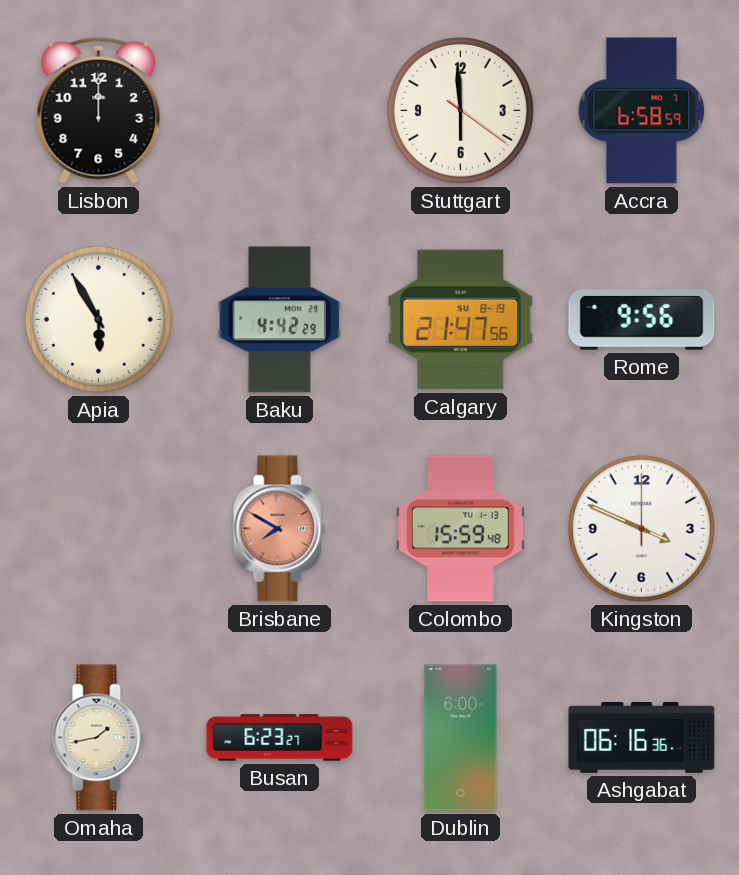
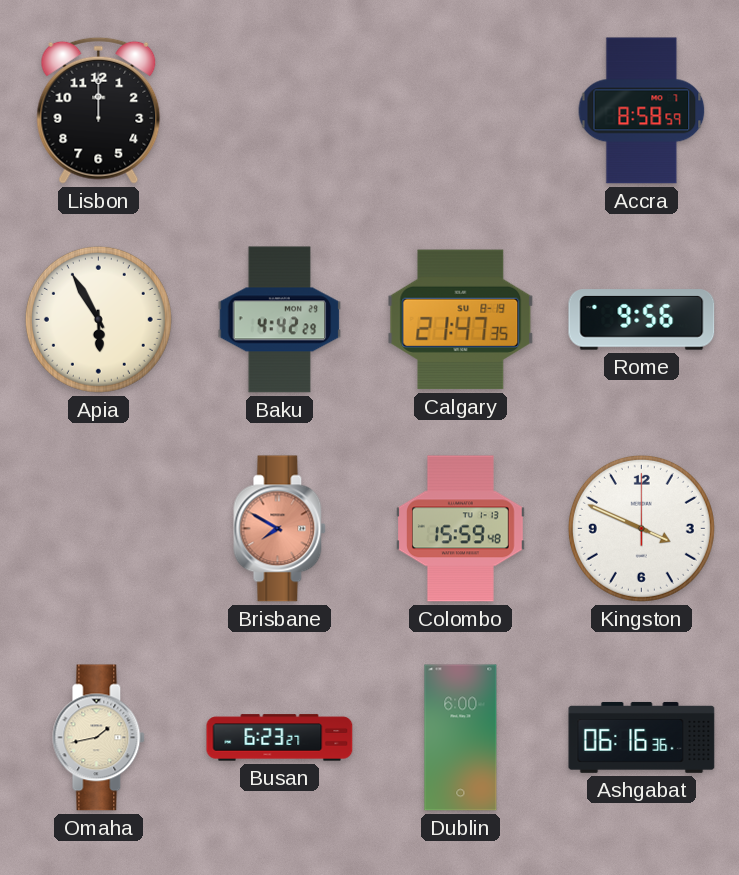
Stuttgart: 5:59 -> none (460, 110)
Accra: 6:58 -> 8:58 (642, 111)
Calgary: 21:47:56 -> 21:47:35 (461, 320)
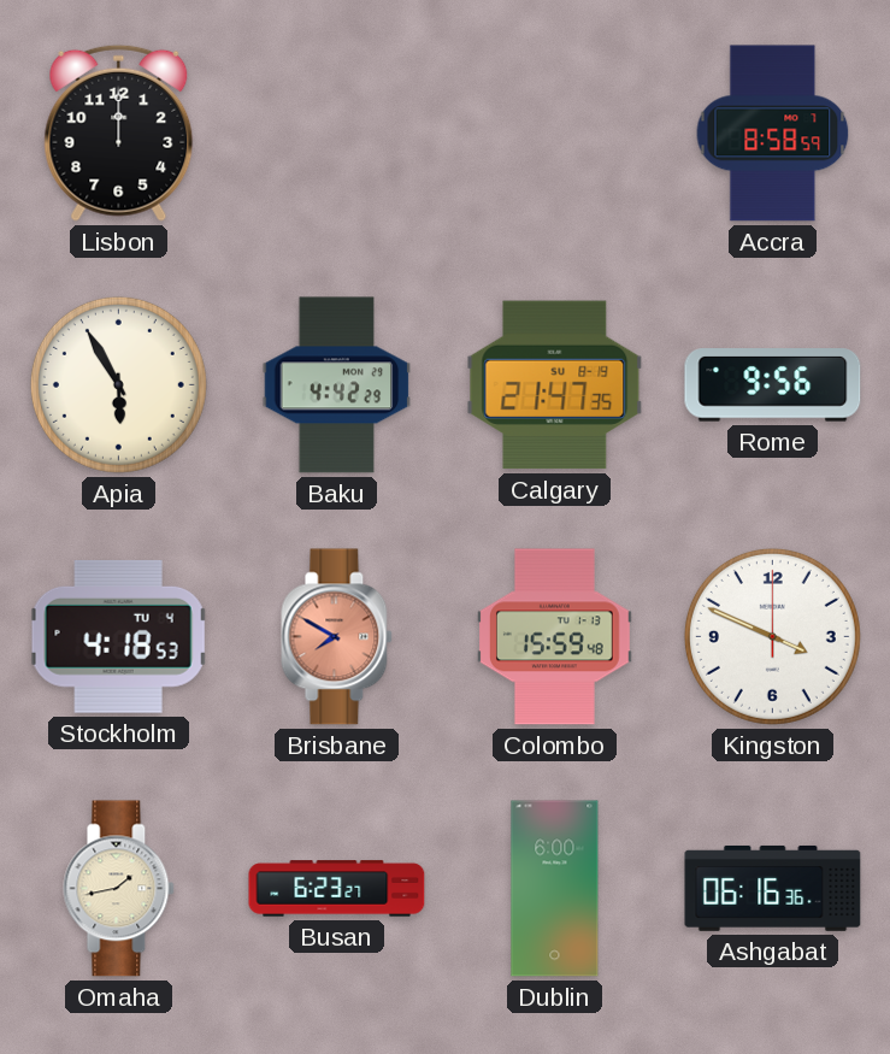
Stockholm: none -> 4:18 (118, 636)
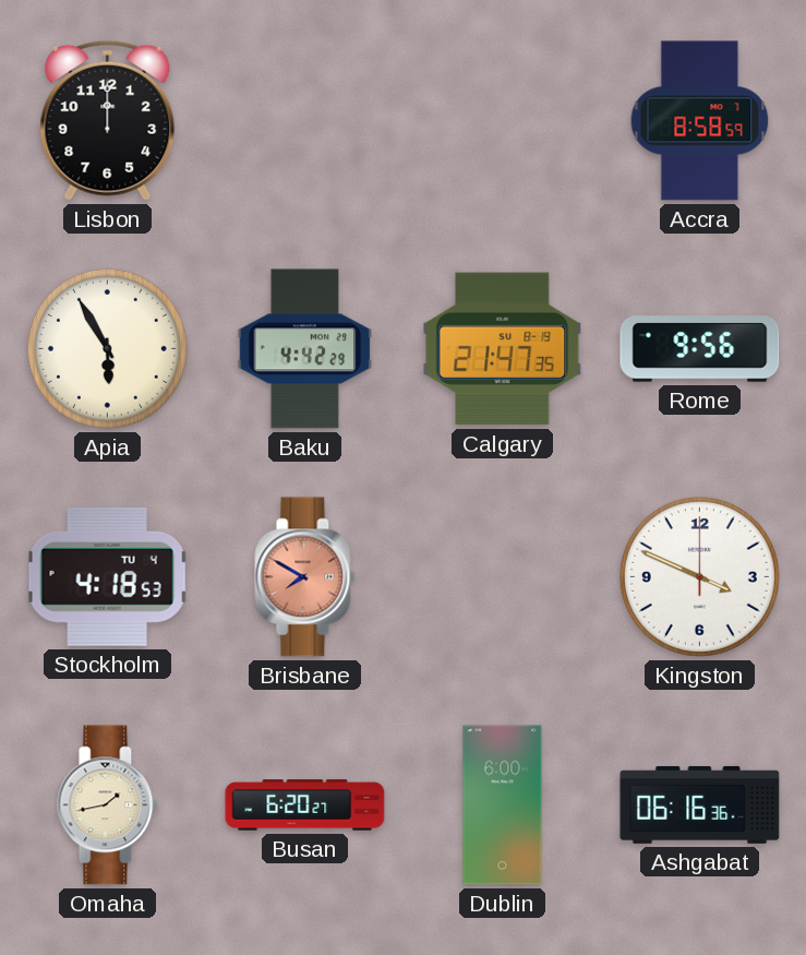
Colombo: 15:59 -> none (555, 637)
Busan: 6:23 -> 6:20 (305, 805)
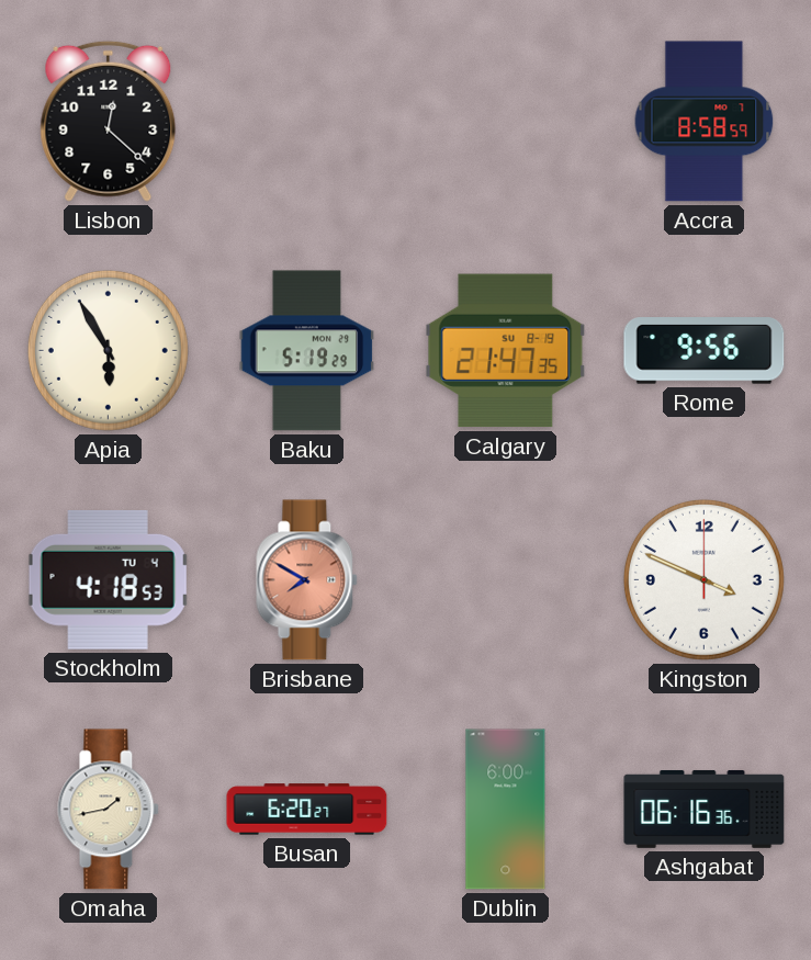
Lisbon: 12:00 -> 12:22 (109, 121)
Baku: 4:42 -> 5:19 (307, 351)
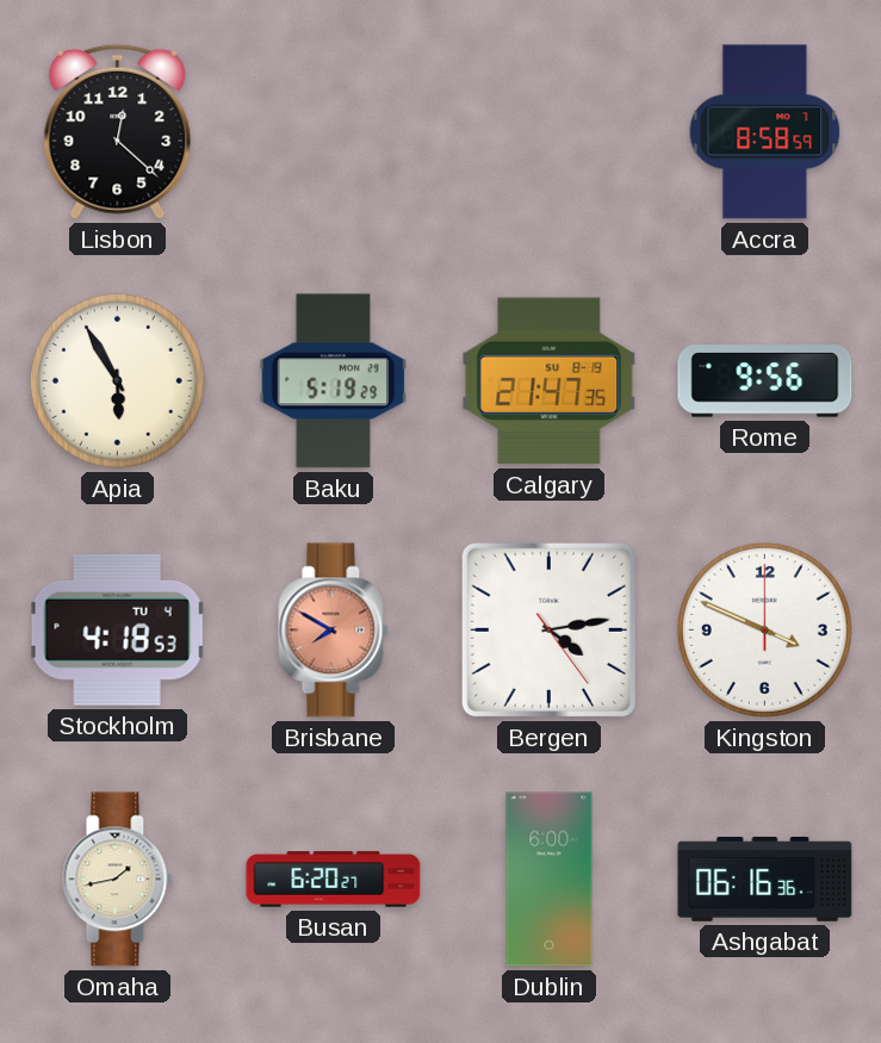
Bergen: none -> 4:13 (548, 629)
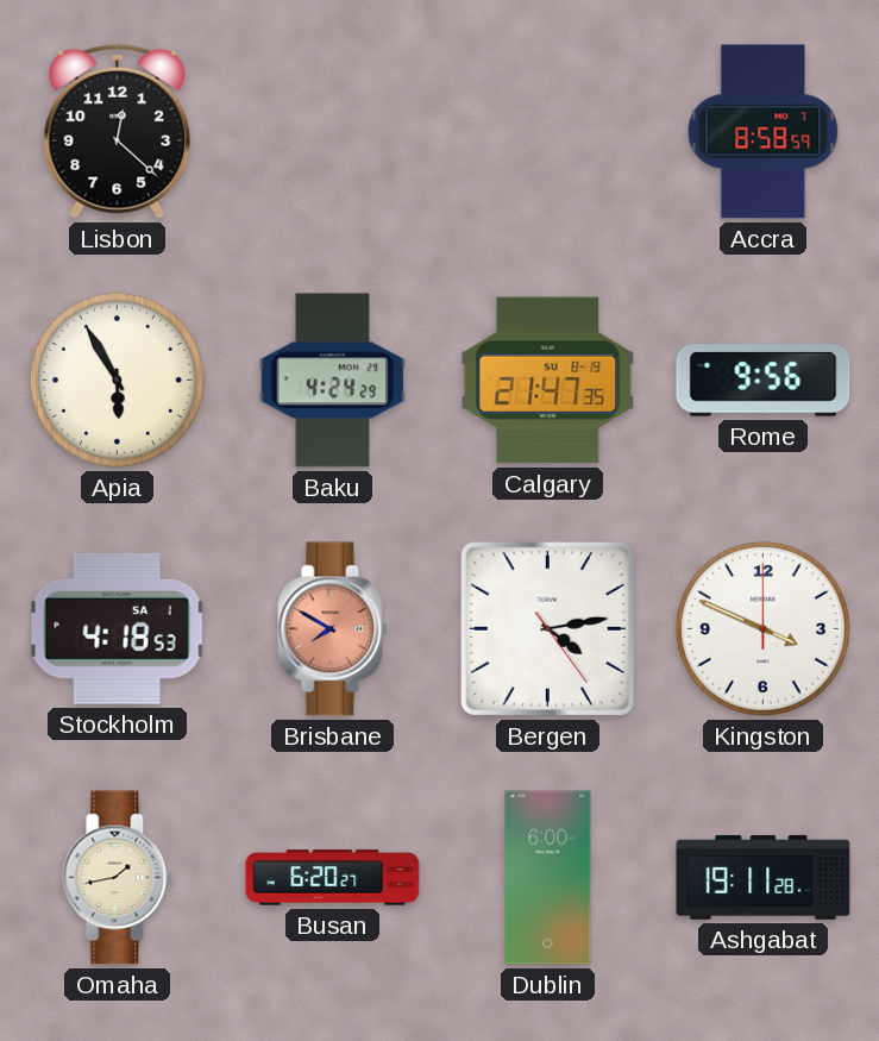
Baku: 5:19 -> 4:24 (333, 381)
Stockholm date: TU 4 -> SA 1 (117, 628)
Ashgabat: 06:16 -> 19:11 (764, 877)
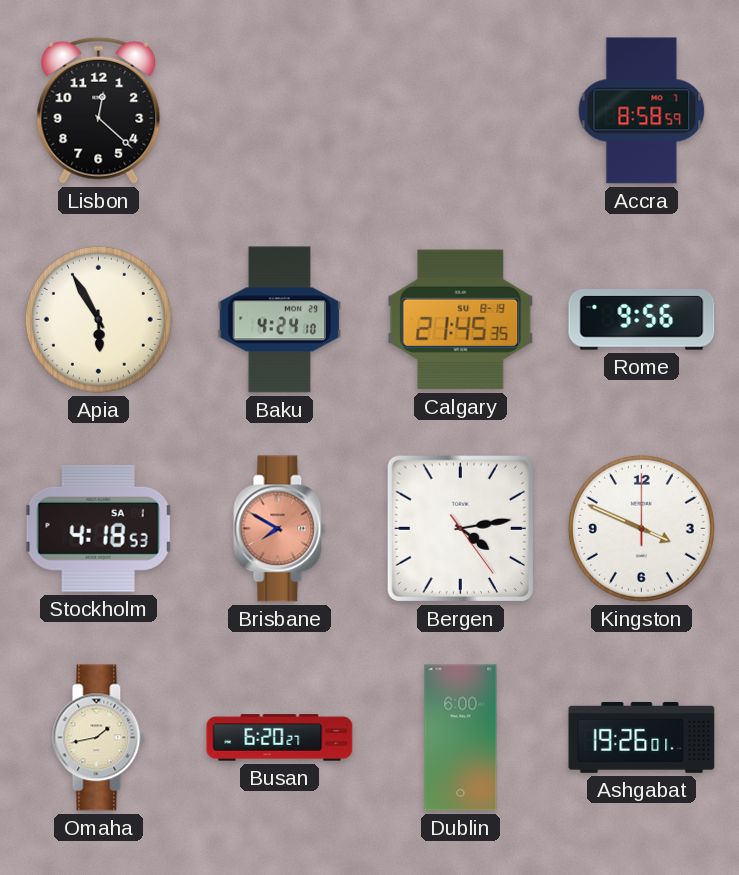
Baku: 4:24:29 -> 4:24:10 (280, 320)
Calgary: 21:47 -> 21:45 (461, 320)
Ashgabat: 19:11 -> 19:26 (642, 737)
